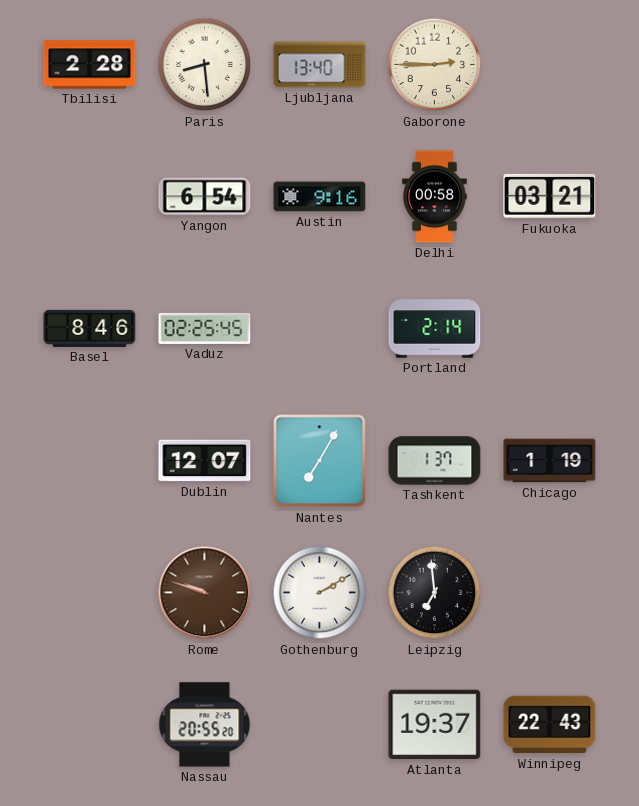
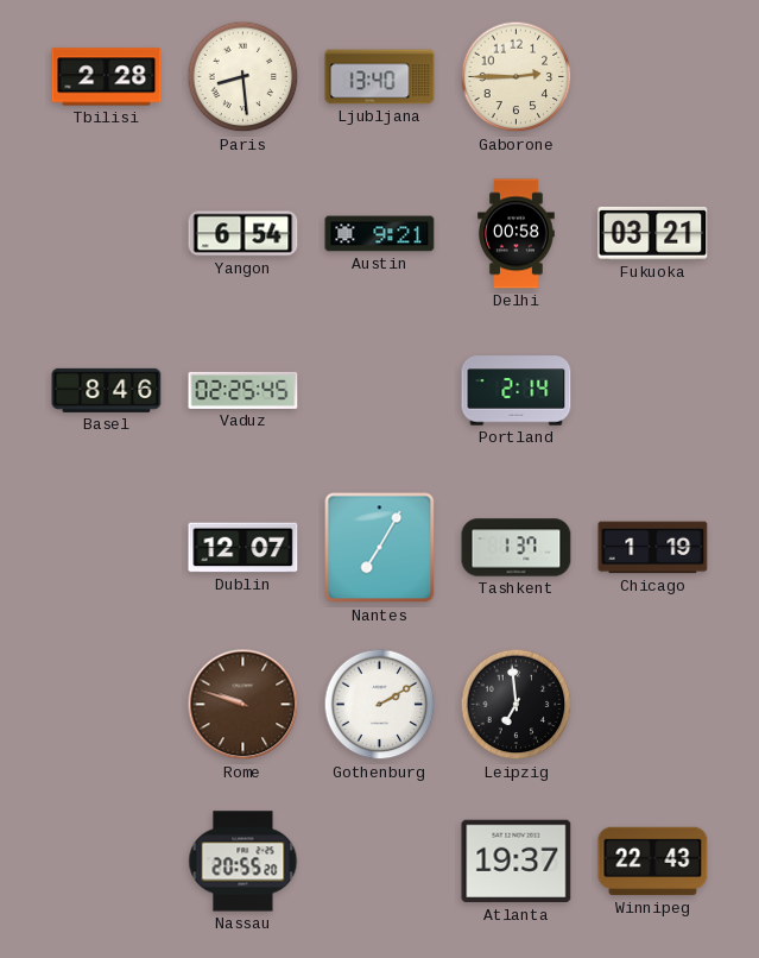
Austin: 9:16 -> 9:21 (380, 234)
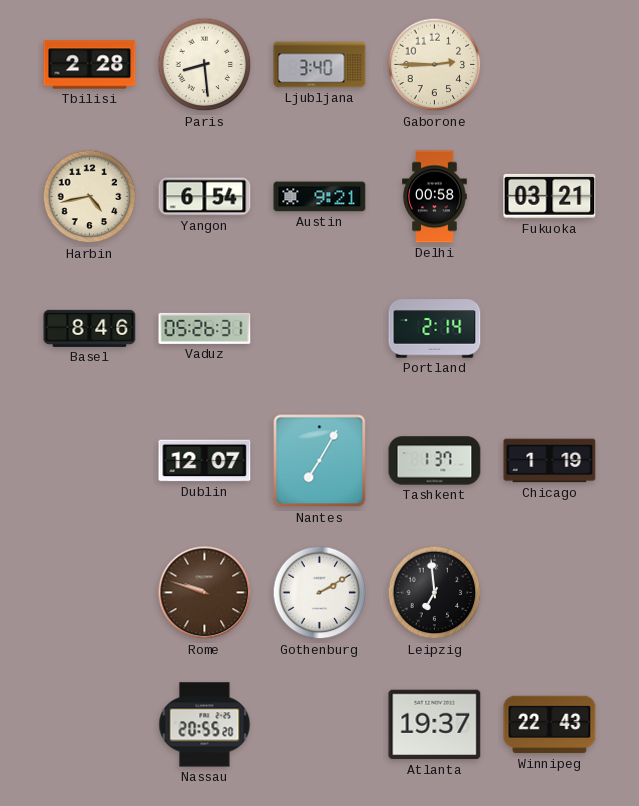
Ljubljana: 13:40 -> 3:40 (320, 65)
Harbin: none -> 4:43 (90, 197)
Vaduz: 02:25 -> 05:26 (205, 328)
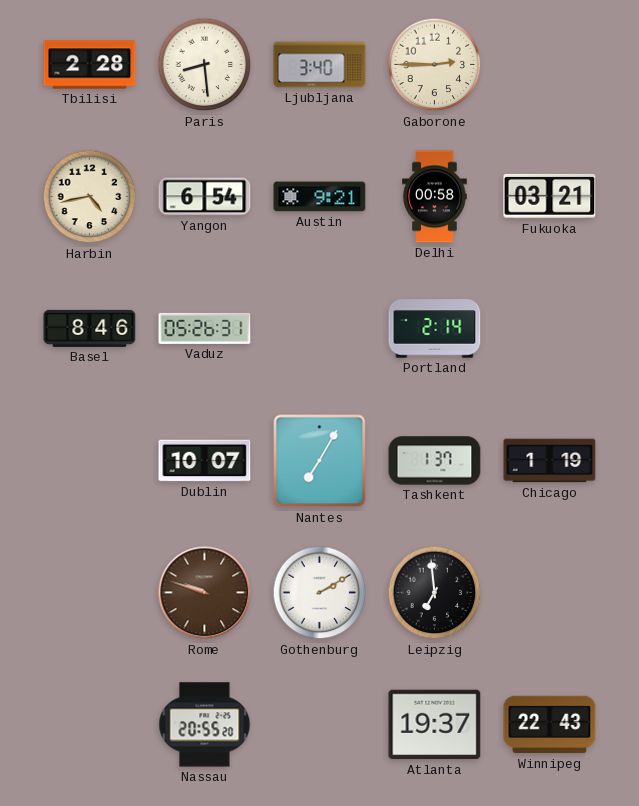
Dublin: 12:07 -> 10:07 (205, 461)
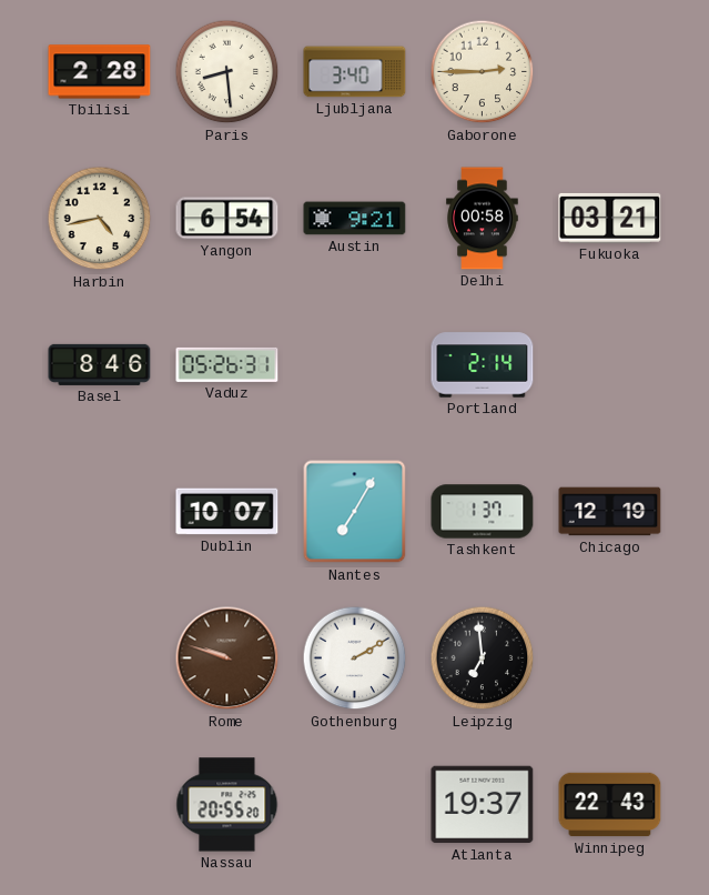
Chicago: 1:19 -> 12:19 (610, 512)
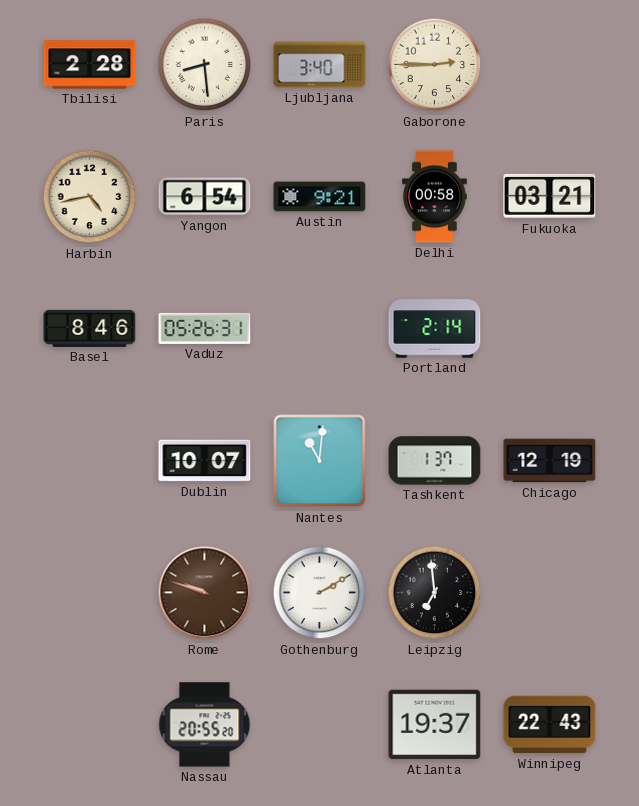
Nantes: 7:05 -> 11:01 (320, 461)
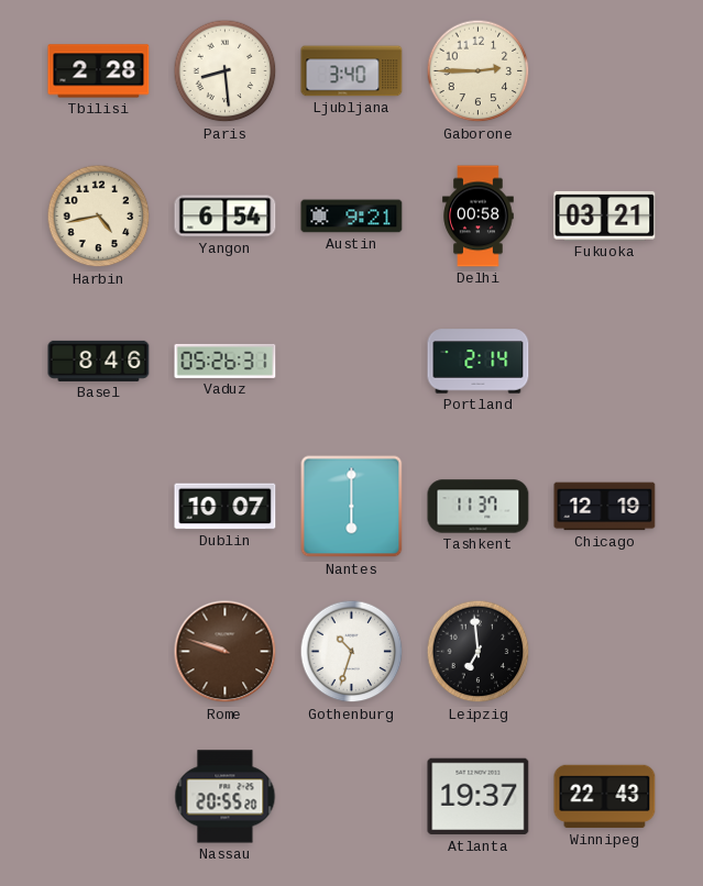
Nantes: 11:01 -> 6:00 (352, 507)
Tashkent: 1:37 -> 11:37 (479, 507)
Gothenburg: 2:10 -> 10:33 (352, 652)
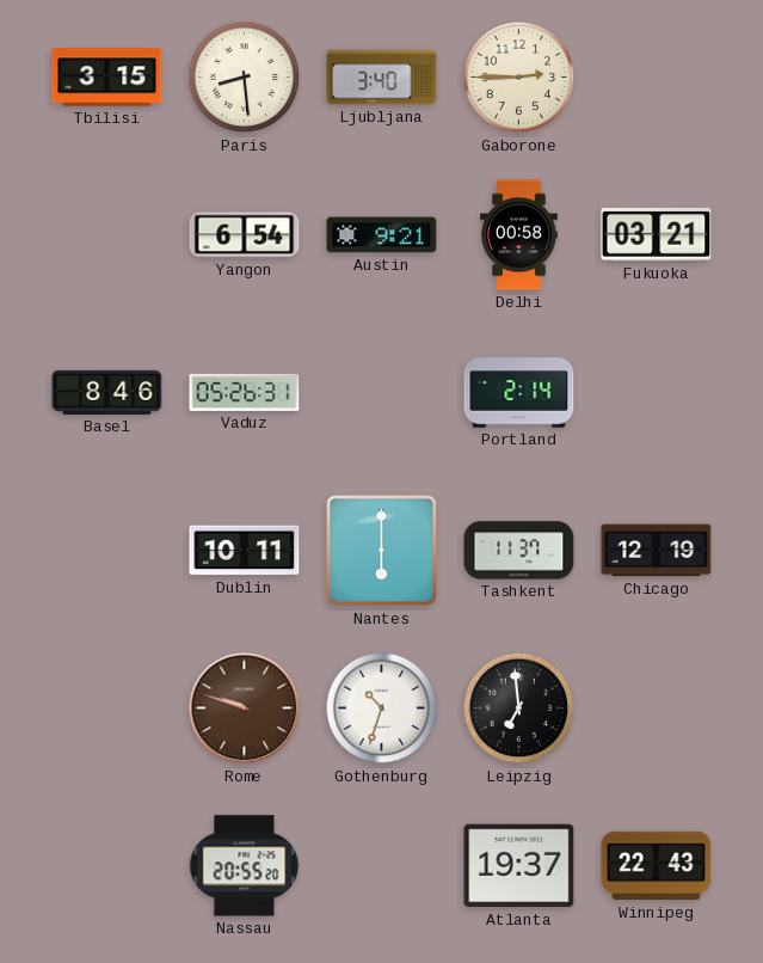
Tbilisi: 2:28 -> 3:15 (107, 78)
Harbin: 4:43 -> none (99, 217)
Dublin: 10:07 -> 10:11 (245, 551)
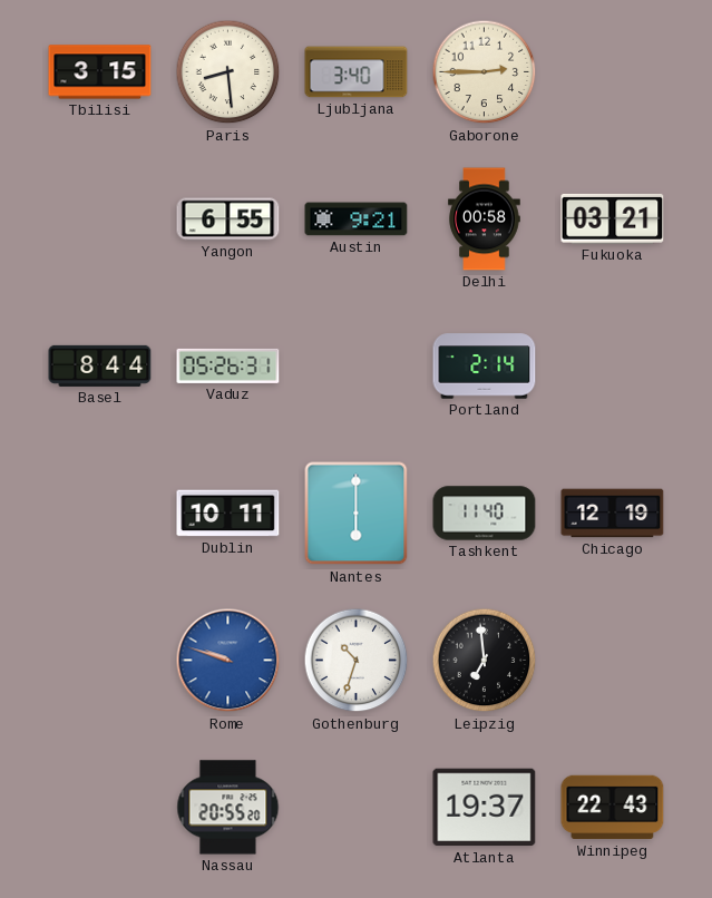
Yangon: 6:54 -> 6:55 (228, 219)
Basel: 8:46 -> 8:44 (100, 365)
Tashkent: 11:37 -> 11:40 (485, 514)
Rome dial: brown -> blue (228, 661)
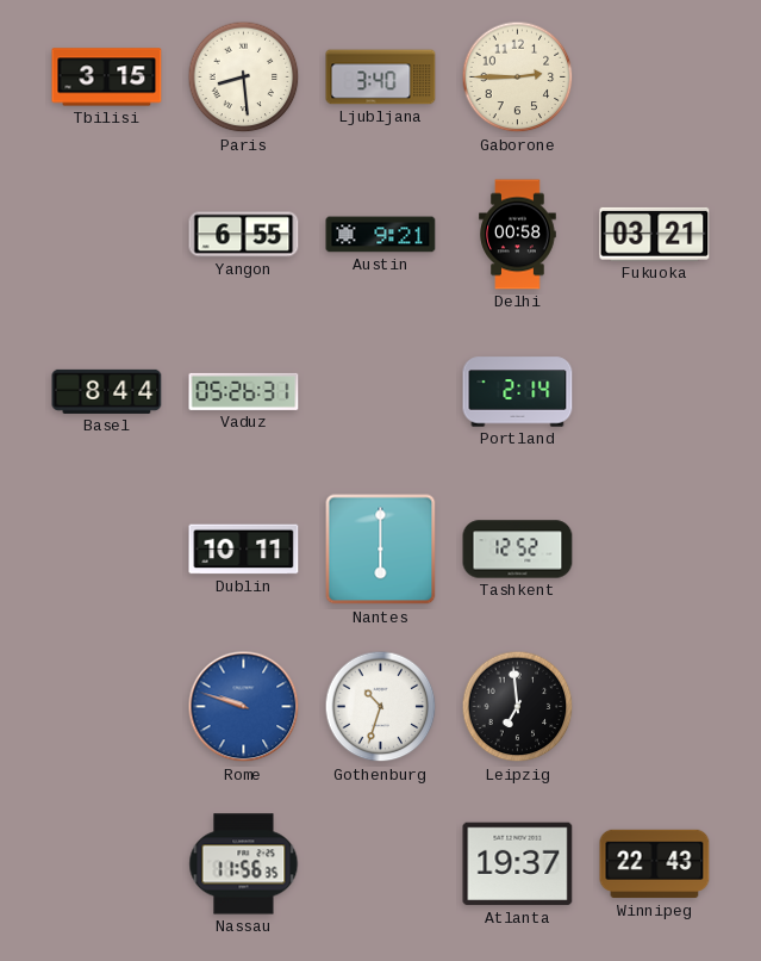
Tashkent: 11:40 -> 12:52 (518, 550)
Chicago: 12:19 -> none (613, 514)
Nassau: 20:55 -> 11:56 (244, 864)
